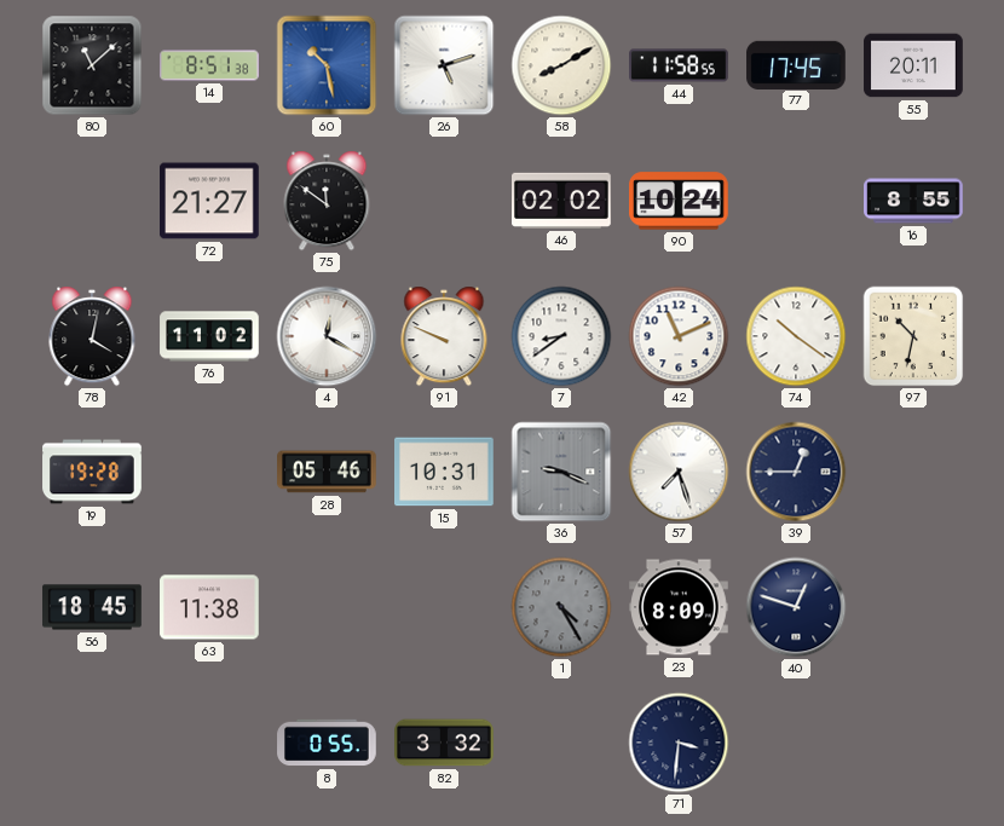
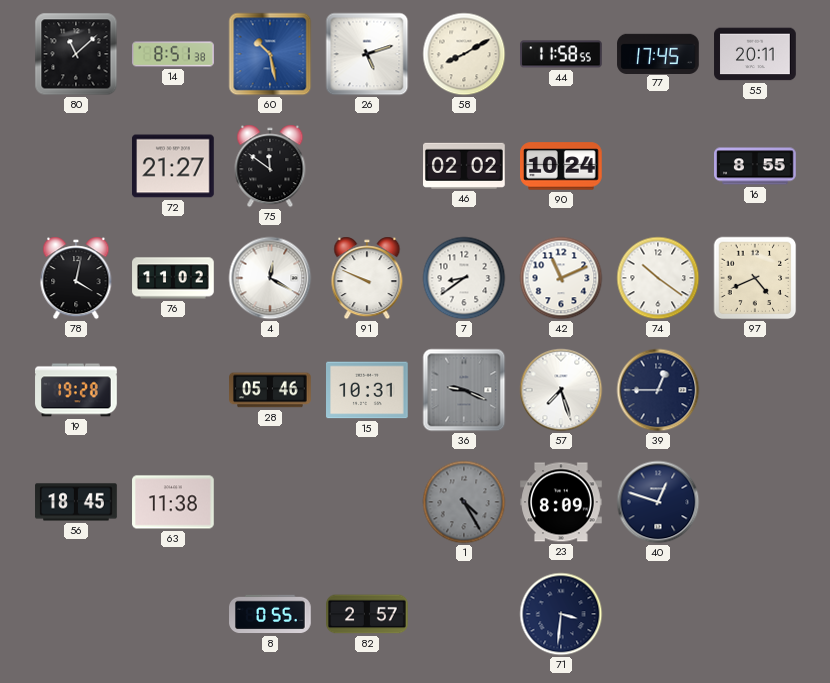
97: 10:32 -> 4:41 (755, 278)
82: 3:32 -> 2:57 (367, 614)
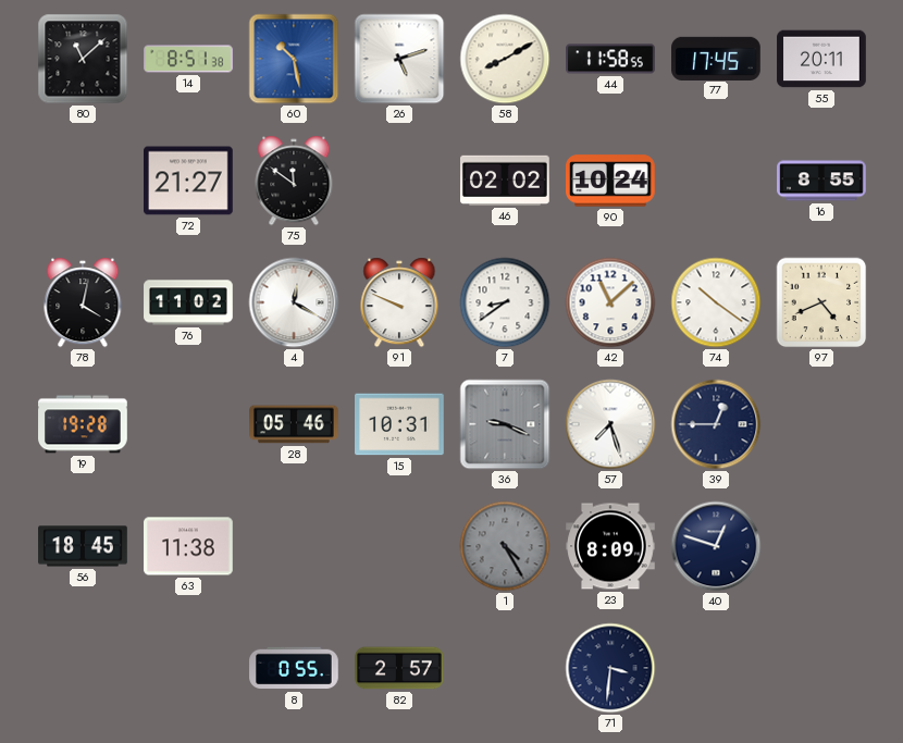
42: 11:11 -> 11:08 (610, 302)
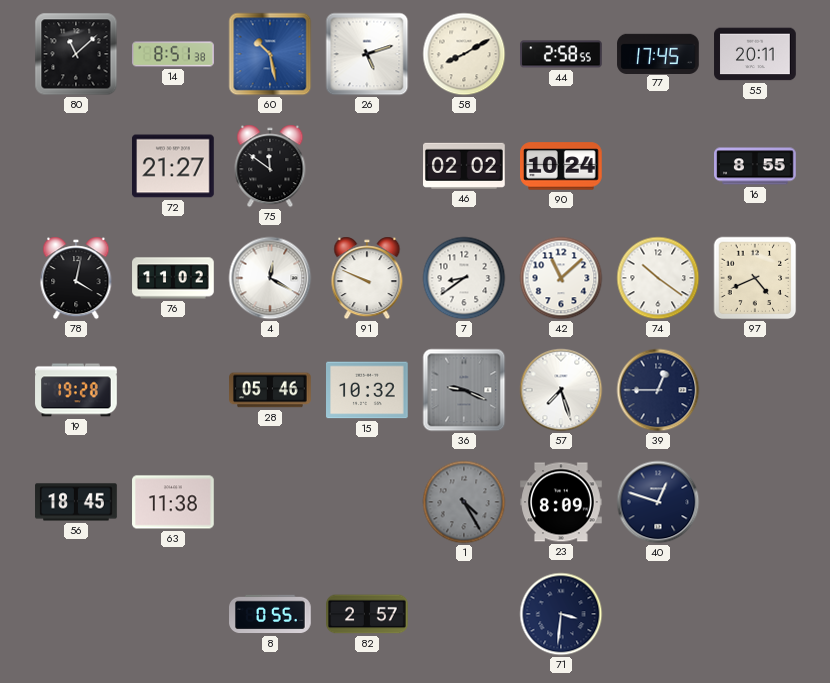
44: 11:58 -> 2:58 (561, 54)
15: 10:31 -> 10:32 (368, 390)
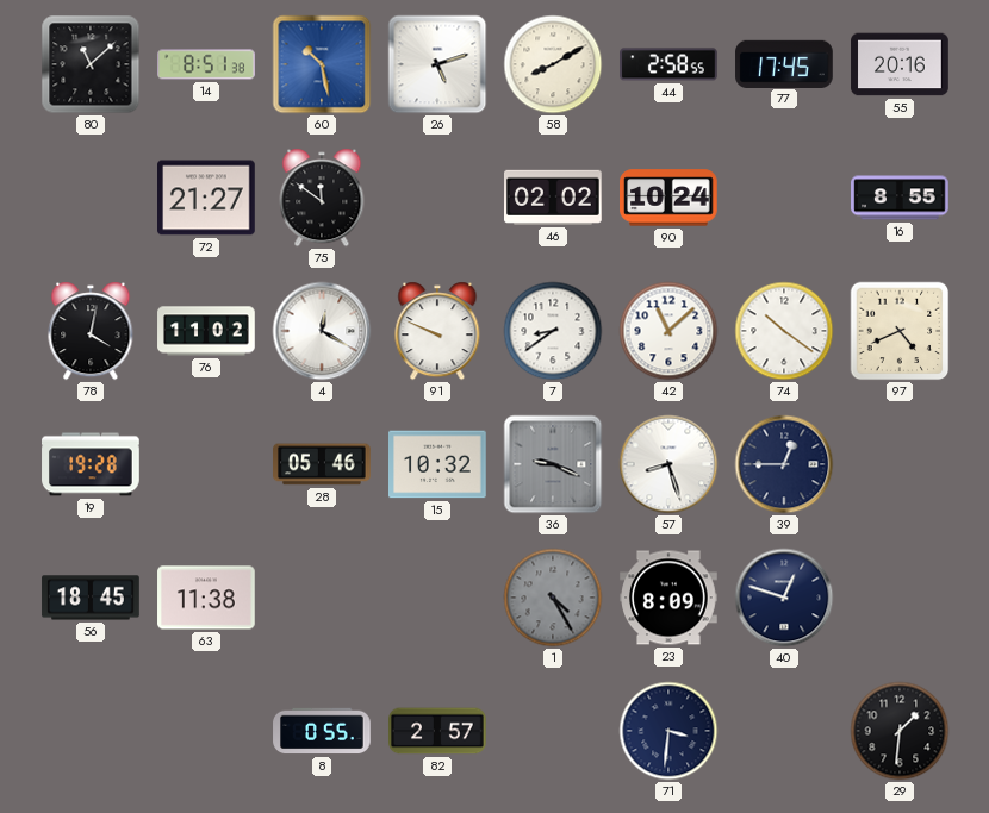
55: 20:11 -> 20:16 (900, 64)
57: 7:27 -> 8:27 (668, 464)
29: none -> 1:31 (900, 731)
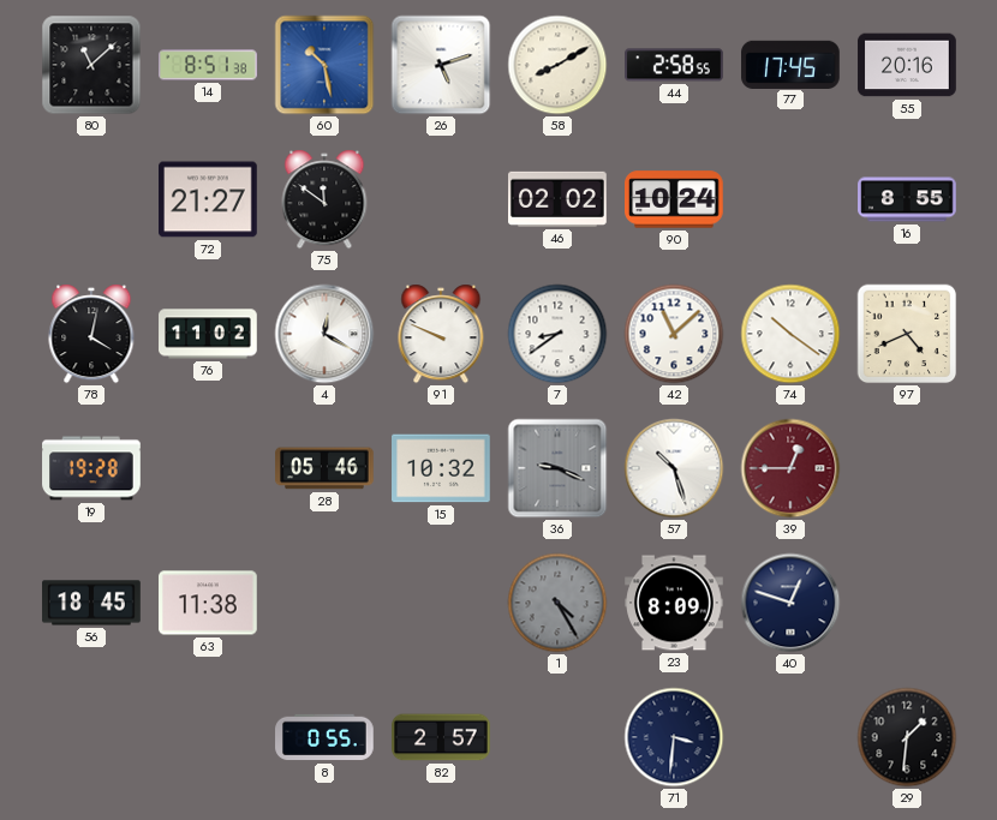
57: 8:27 -> 10:27 (674, 468)
39 dial: navy -> burgundy (790, 468)
